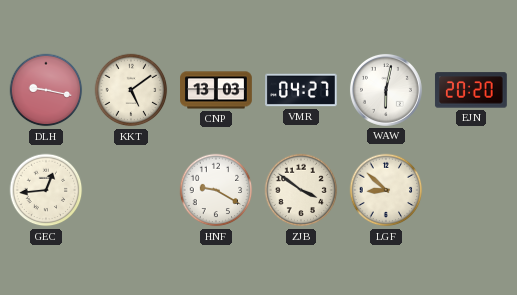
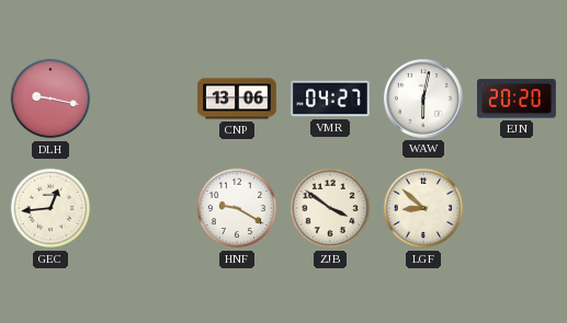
KKT: 5:09 -> none (131, 90)
CNP: 13:03 -> 13:06 (237, 99)
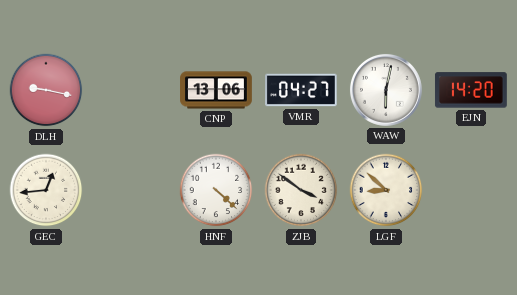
EJN: 20:20 -> 14:20 (471, 90)
HNF: 9:20 -> 4:22 (216, 190)
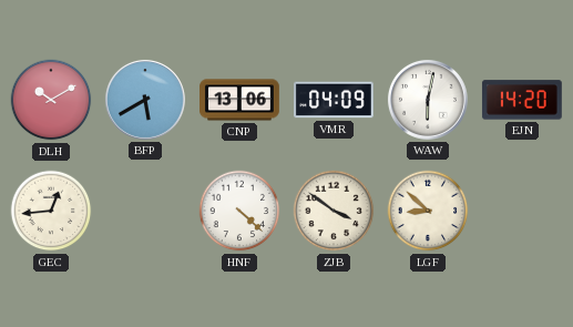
DLH: 9:17 -> 10:10 (51, 100)
BFP: none -> 5:40 (145, 100)
VMR: 04:27 -> 04:09 (335, 100)
